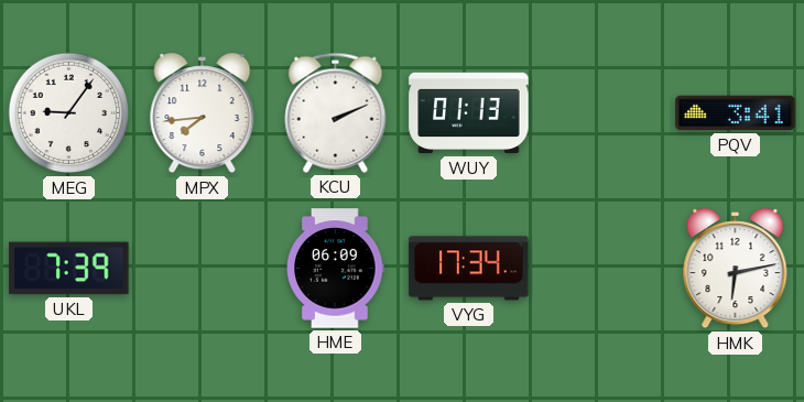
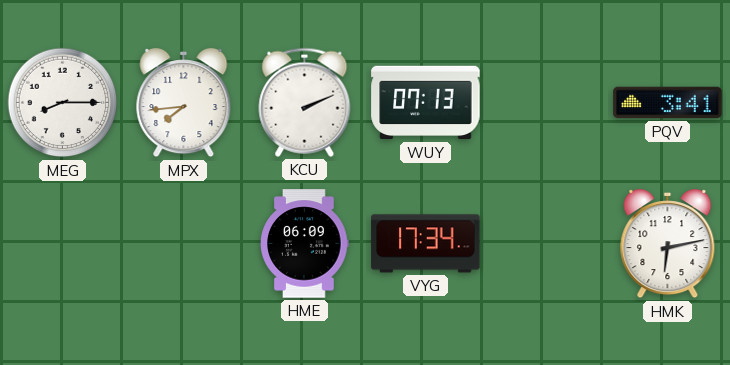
MEG: 9:06 -> 8:15 (63, 103)
WUY: 01:13 -> 07:13 (426, 103)
UKL: 7:39 -> none (69, 269)
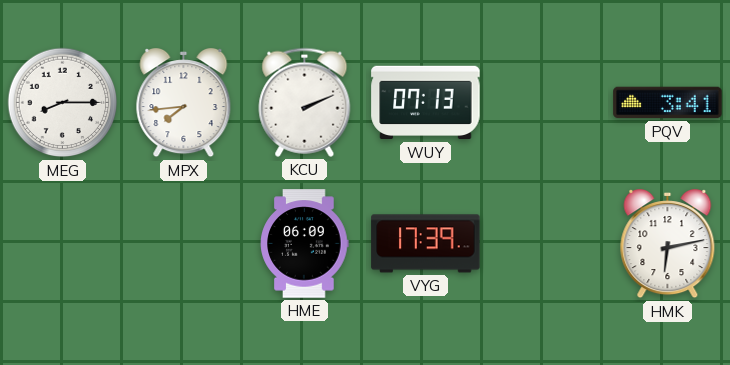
VYG: 17:34 -> 17:39 (426, 244)
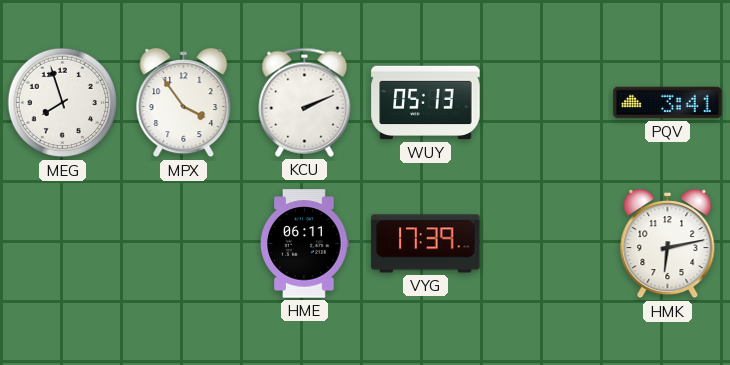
MEG: 8:15 -> 7:57 (63, 103)
MPX: 7:44 -> 3:54 (184, 104)
WUY: 07:13 -> 05:13 (426, 103)
HME: 06:09 -> 06:11 (305, 244)
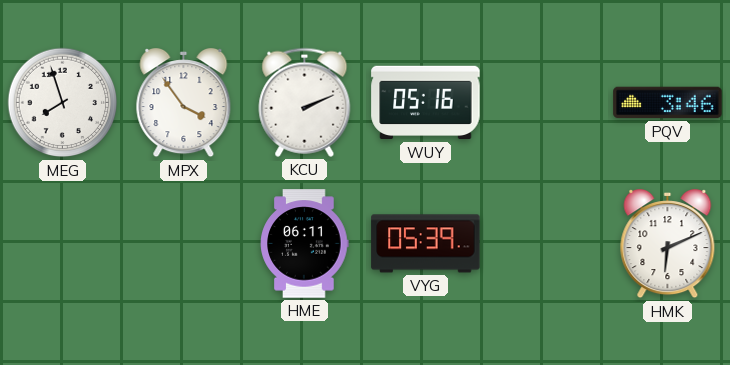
WUY: 05:13 -> 05:16 (426, 103)
PQV: 3:41 -> 3:46 (668, 103)
VYG: 17:39 -> 05:39 (426, 244)
HMK: 6:13 -> 6:11 (668, 245)
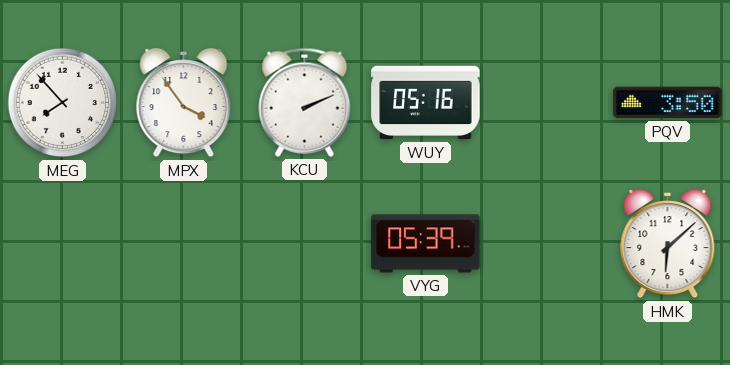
MEG: 7:57 -> 7:53 (63, 103)
PQV: 3:46 -> 3:50 (668, 103)
HME: 06:11 -> none (305, 244)
HMK: 6:11 -> 6:08 (668, 245)
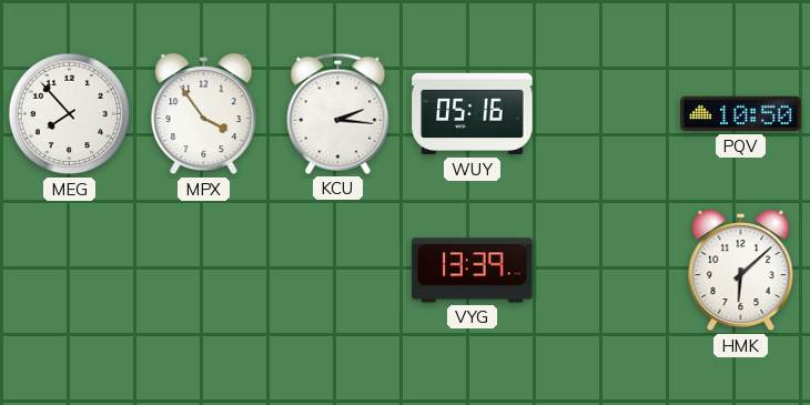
KCU: 2:11 -> 2:16 (338, 113)
PQV: 3:50 -> 10:50 (741, 114)
VYG: 05:39 -> 13:39 (473, 271)
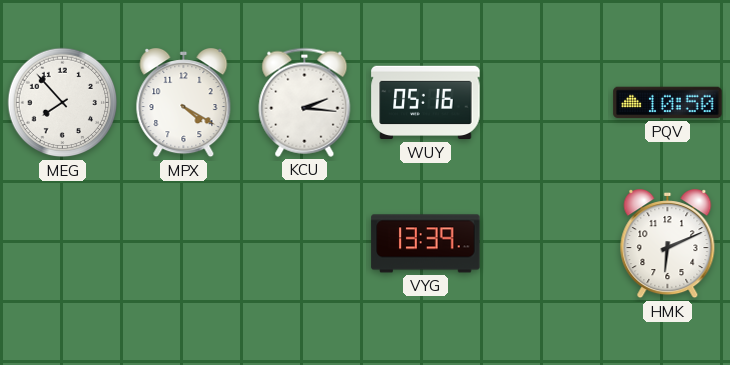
MPX: 3:54 -> 4:20 (184, 104)
HMK: 6:08 -> 6:11 (668, 245)
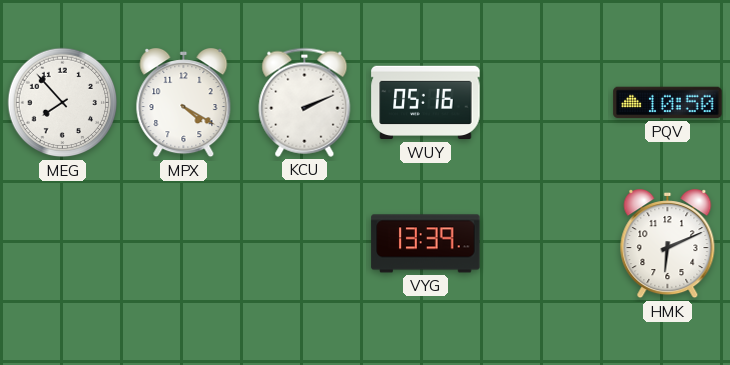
KCU: 2:16 -> 2:11 (305, 102)
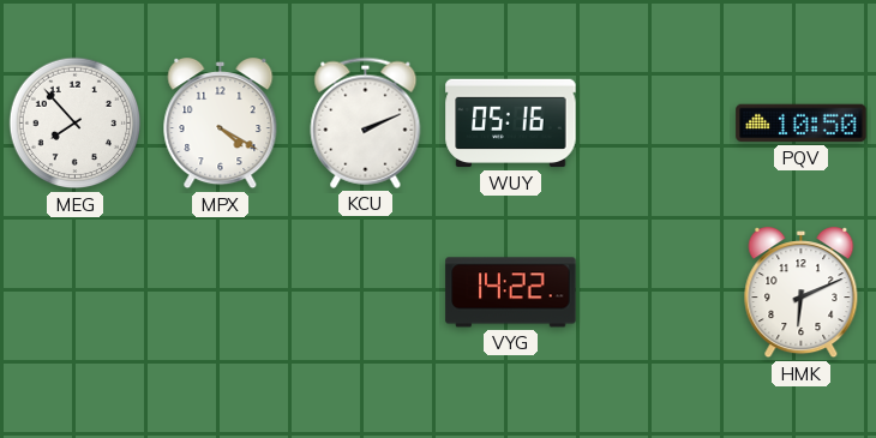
VYG: 13:39 -> 14:22 (511, 293)
